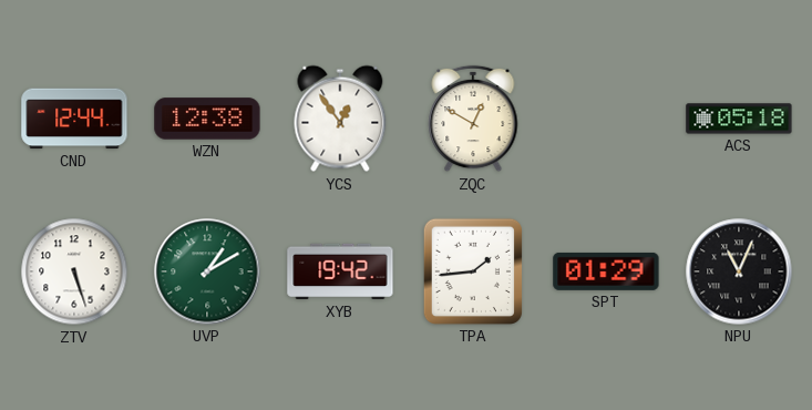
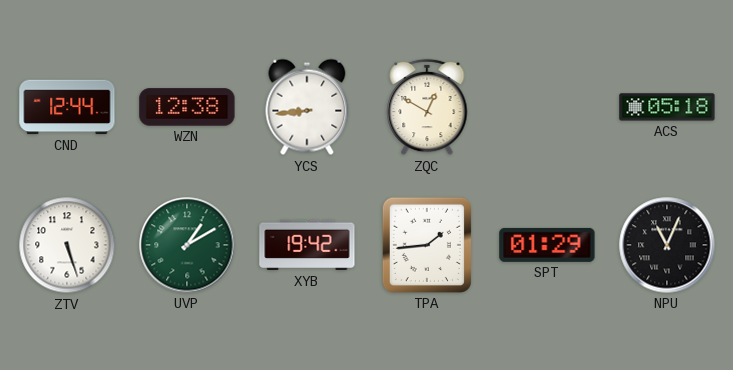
YCS: 12:54 -> 8:44 (307, 107)
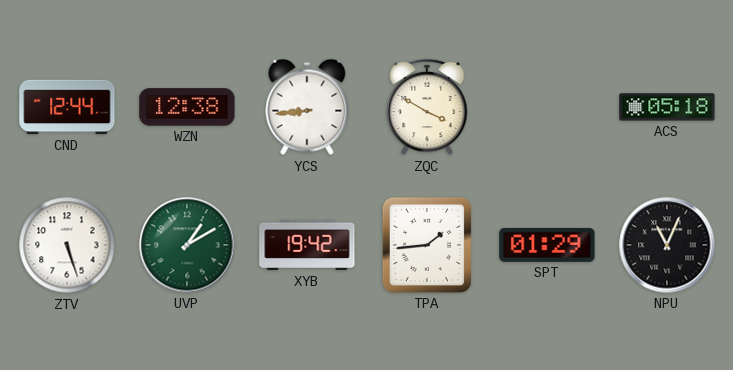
ZQC: 12:50 -> 3:50 (427, 107)
